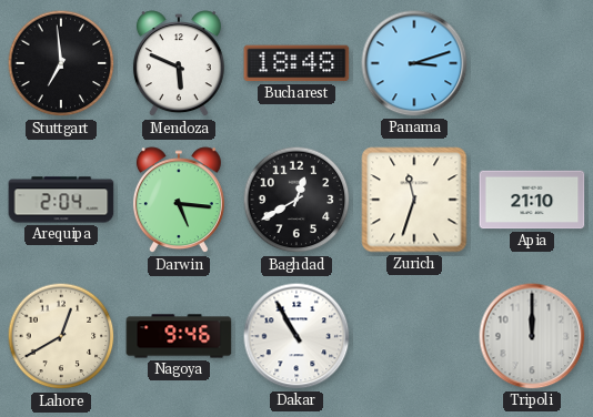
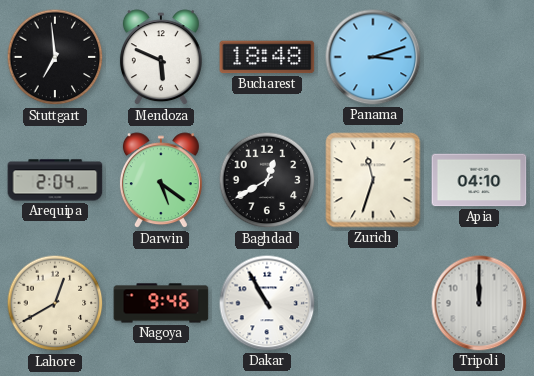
Darwin: 5:16 -> 5:21 (161, 181)
Apia: 21:10 -> 04:10 (479, 180)
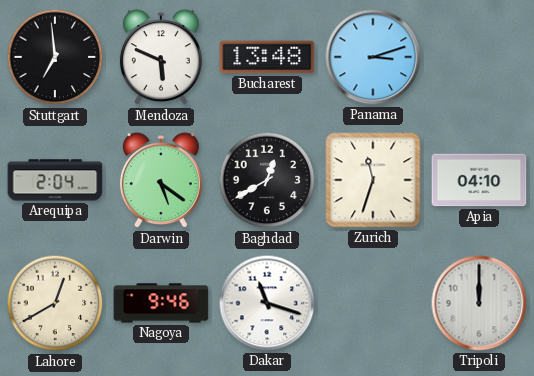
Bucharest: 18:48 -> 13:48 (267, 57)
Dakar: 10:55 -> 11:18 (267, 303)
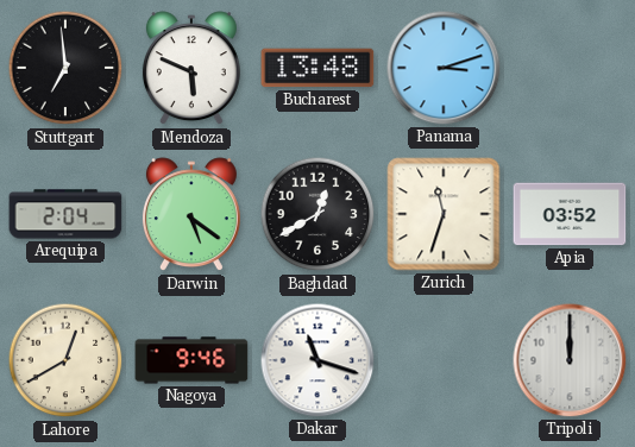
Apia: 04:10 -> 03:52 (570, 214)
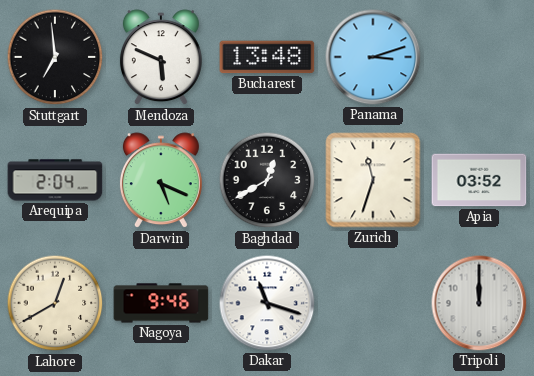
Darwin: 5:21 -> 5:19 (161, 181)
